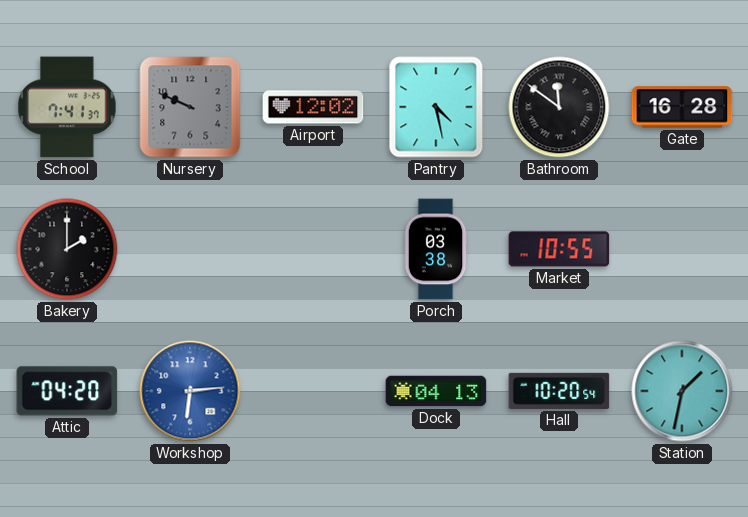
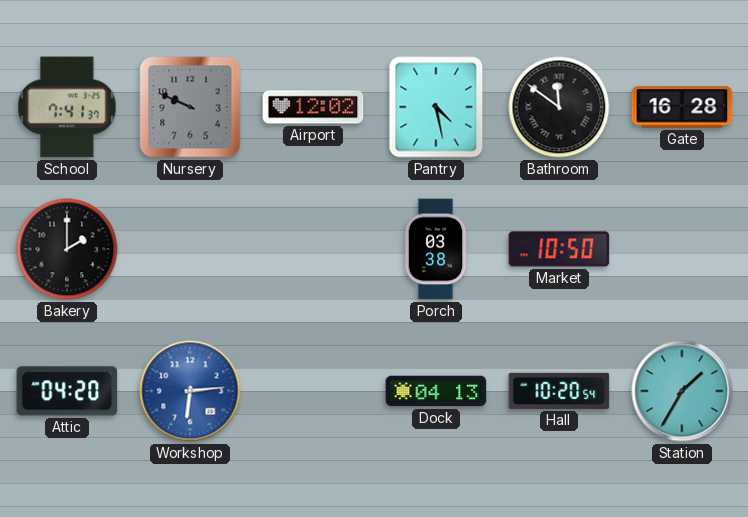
Market: 10:55 -> 10:50 (559, 249)
Station: 1:32 -> 1:35 (682, 391)
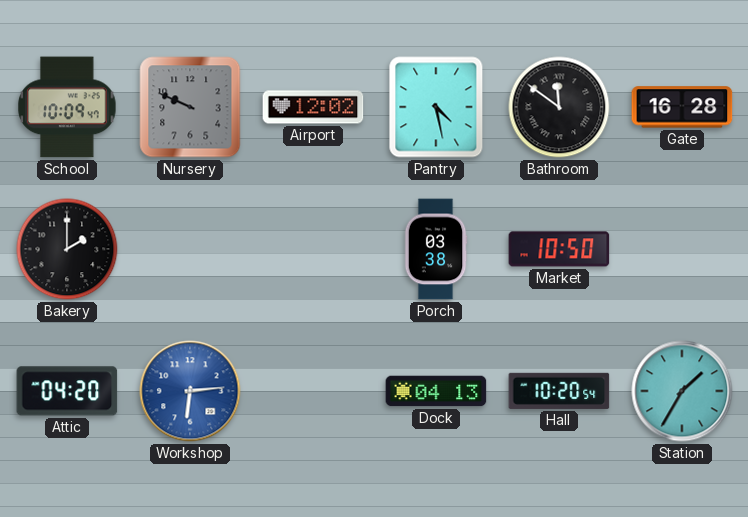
School: 7:41 -> 10:09 (67, 107)
